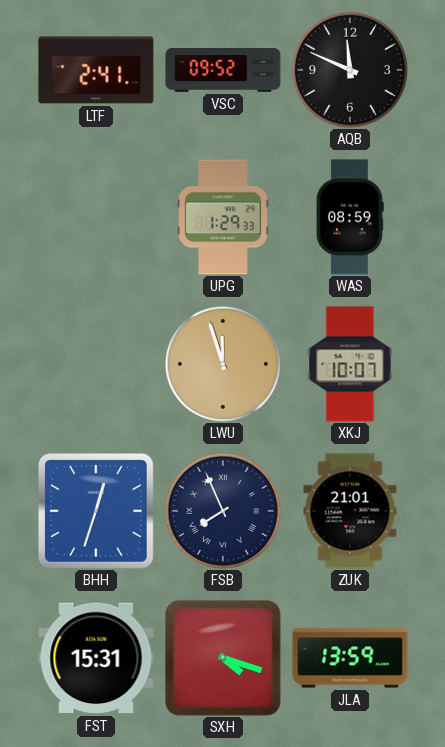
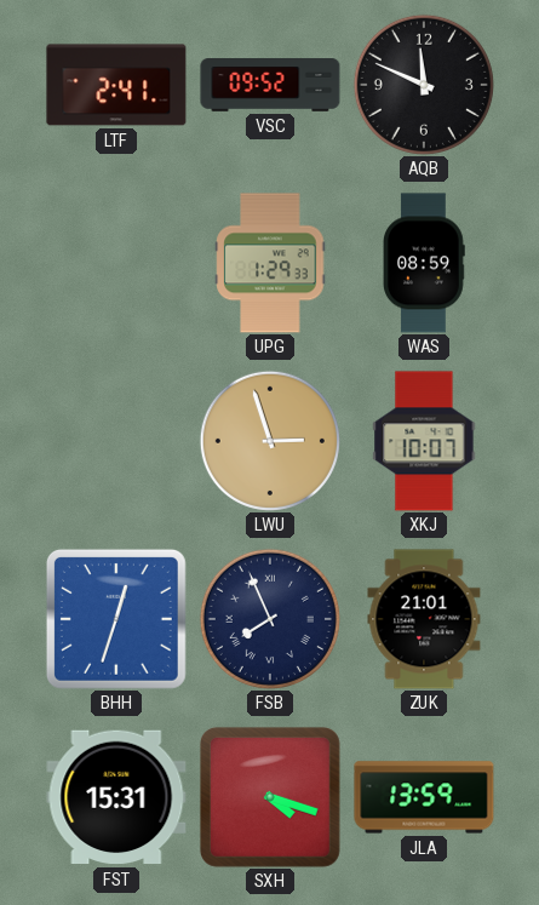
LWU: 11:57 -> 2:57 (270, 441)
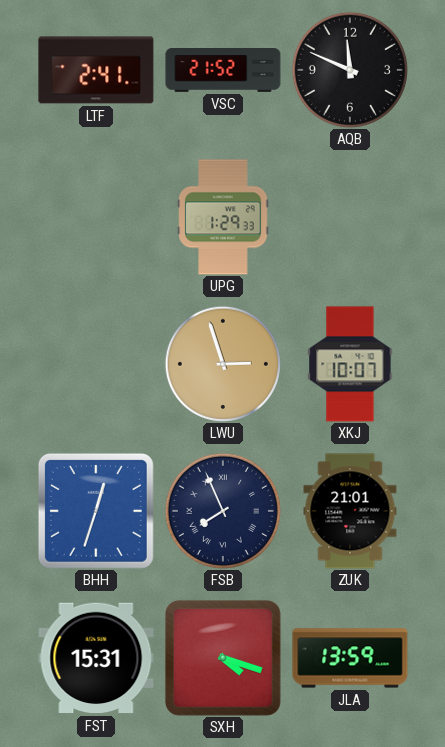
VSC: 09:52 -> 21:52 (223, 71)
WAS: 08:59 -> none (425, 263)
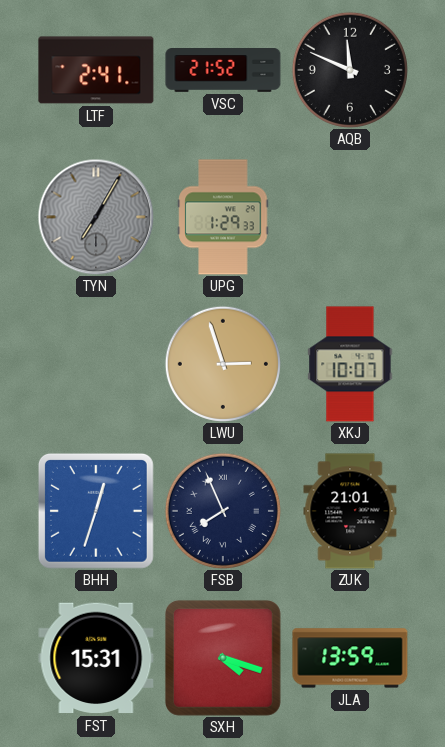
TYN: none -> 7:05 (96, 217)
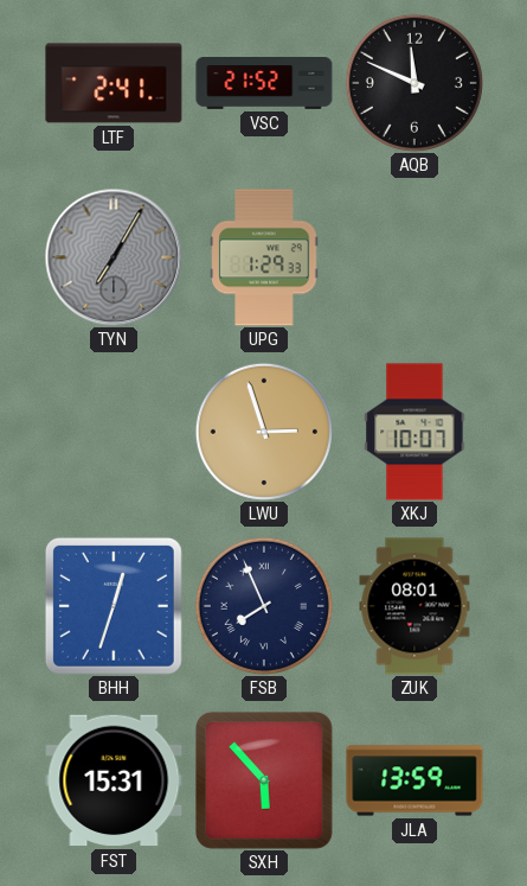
ZUK: 21:01 -> 08:01 (414, 606)
SXH: 4:18 -> 5:53 (264, 780)
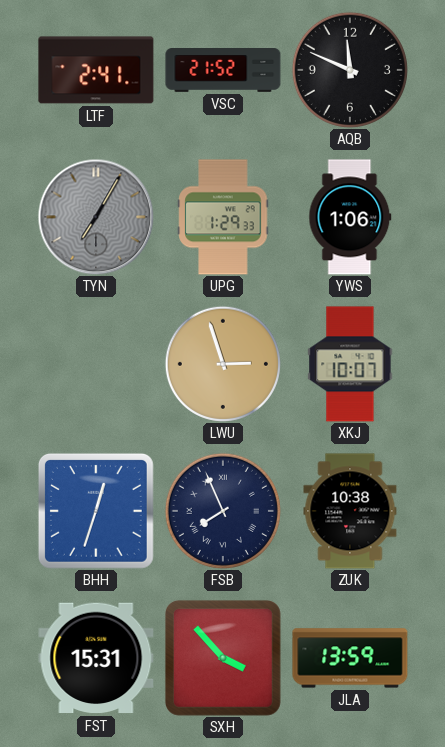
YWS: none -> 1:06 (350, 217)
ZUK: 08:01 -> 10:38 (350, 511)
SXH: 5:53 -> 3:53 (223, 658)
